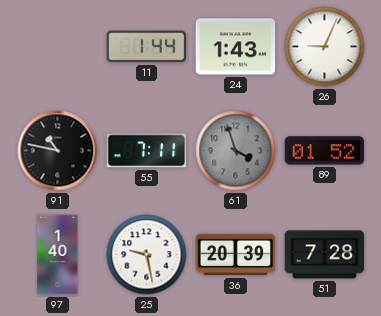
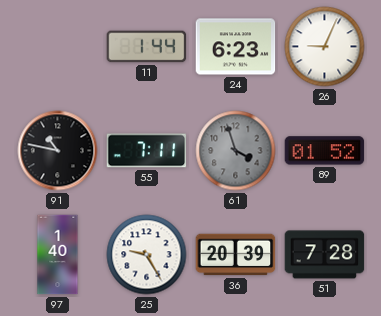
24: 1:43 -> 6:23 (236, 47)
25: 9:28 -> 9:25 (147, 255)
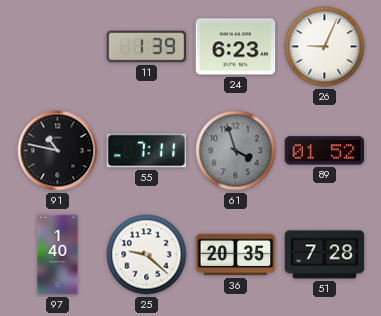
11: 1:44 -> 1:39 (147, 47)
25: 9:25 -> 9:22 (147, 255)
36: 20:39 -> 20:35 (236, 255)
